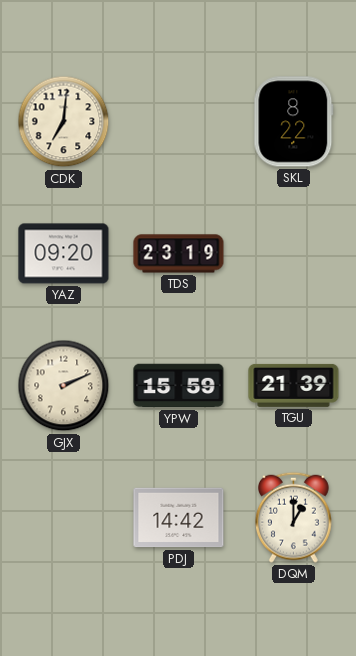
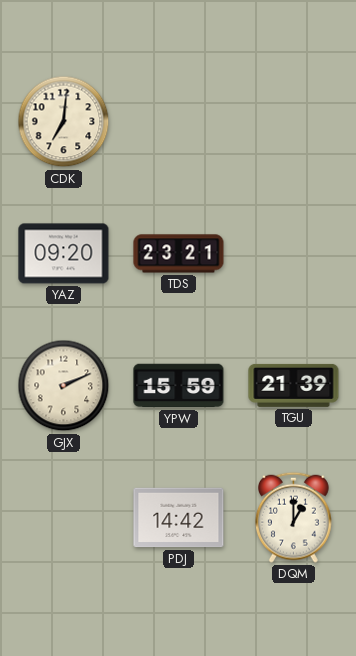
SKL: 8:22 -> none (294, 122)
TDS: 23:19 -> 23:21 (179, 254)
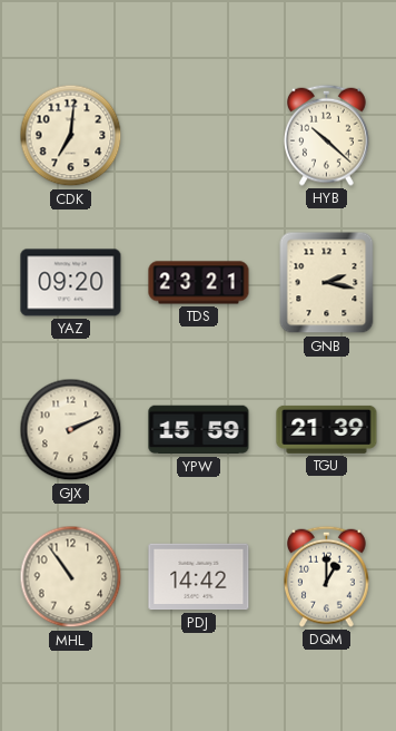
HYB: none -> 10:22 (327, 135)
GNB: none -> 2:17 (327, 283)
MHL: none -> 10:54 (71, 577)
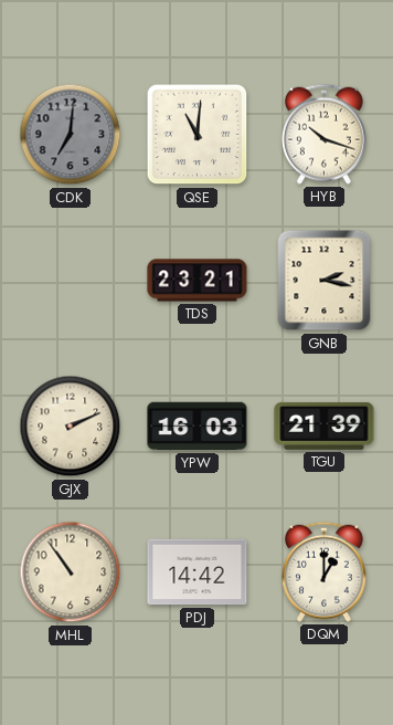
CDK dial: cream -> grey (71, 135)
QSE: none -> 11:01 (198, 135)
HYB: 10:22 -> 10:18 (325, 134)
YAZ: 09:20 -> none (71, 283)
YPW: 15:59 -> 16:03 (198, 427)
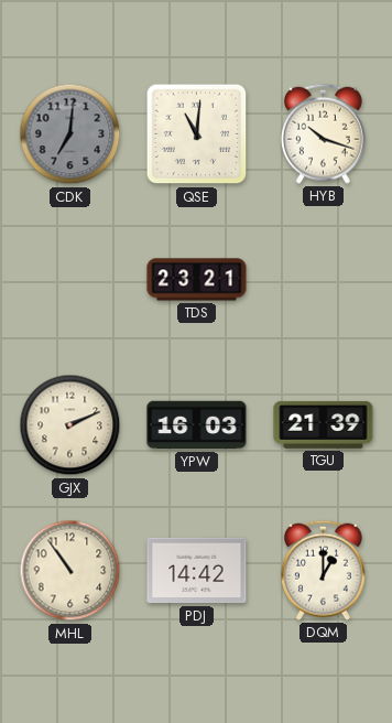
GNB: 2:17 -> none (325, 281)
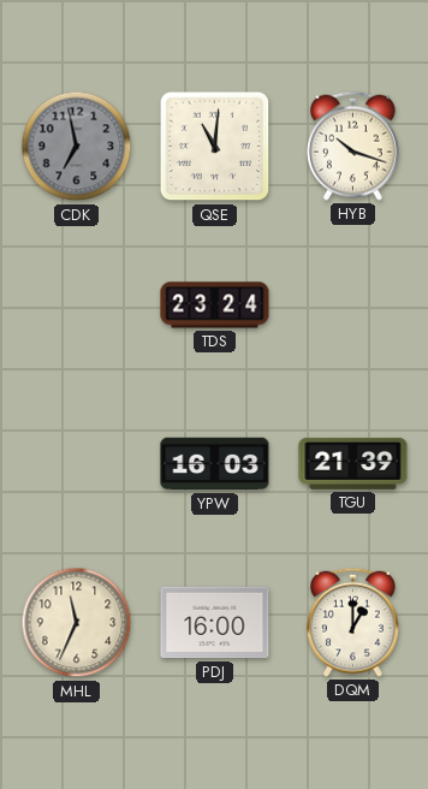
CDK: 7:01 -> 6:58 (77, 147)
TDS: 23:21 -> 23:24 (215, 305)
GJX: 2:11 -> none (70, 425)
MHL: 10:54 -> 11:34 (77, 623)
PDJ: 14:42 -> 16:00 (215, 623)
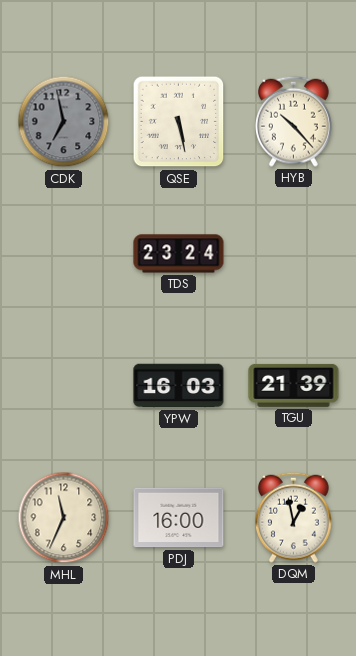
QSE: 11:01 -> 5:28 (179, 122)
HYB: 10:18 -> 10:23 (294, 121)
DQM: 1:00 -> 12:58 (294, 517)
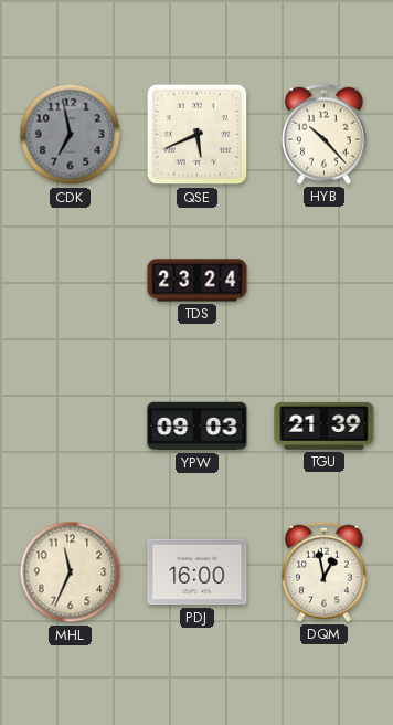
QSE: 5:28 -> 5:41 (198, 135)
YPW: 16:03 -> 09:03 (198, 427)
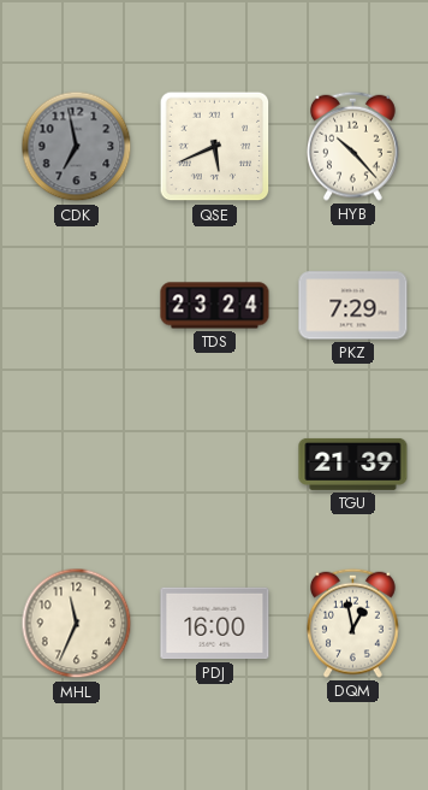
PKZ: none -> 7:29 (353, 306)
YPW: 09:03 -> none (198, 427)
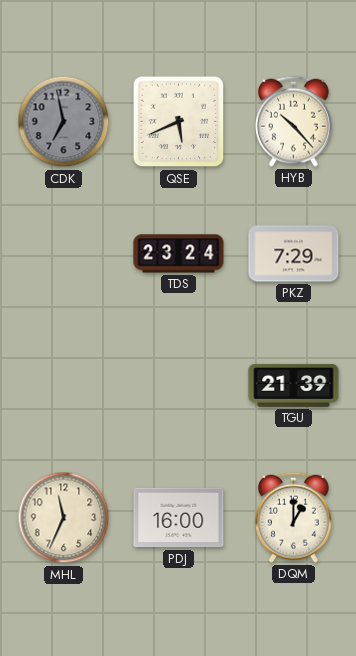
DQM: 12:58 -> 1:00 (294, 517)
